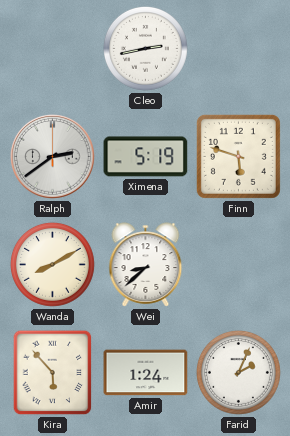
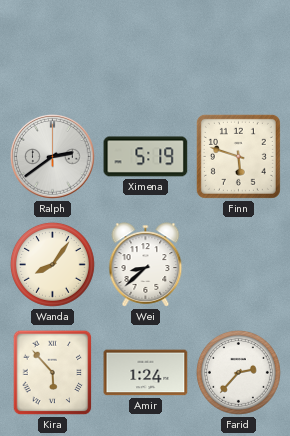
Cleo: 2:43 -> none (145, 48)
Wanda: 8:10 -> 8:06 (52, 264)
Farid: 2:04 -> 2:37 (238, 372)
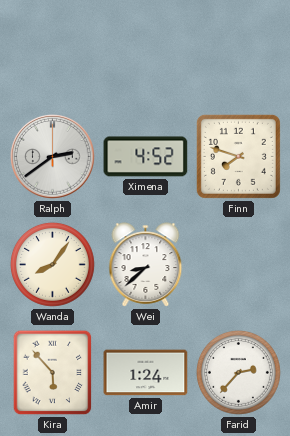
Ximena: 5:19 -> 4:52 (146, 157)
Finn: 5:48 -> 7:48 (238, 156)
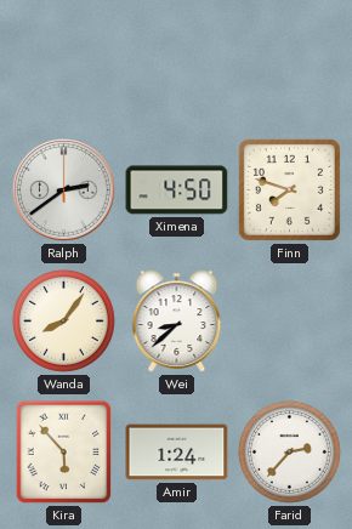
Ximena: 4:52 -> 4:50 (177, 190)
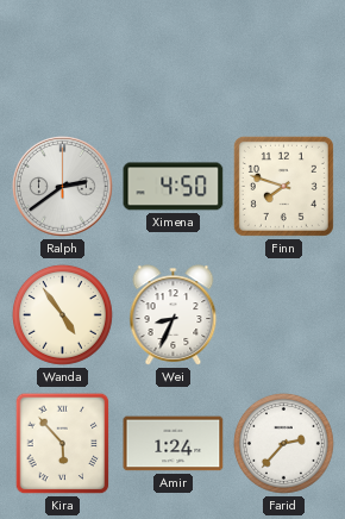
Wanda: 8:06 -> 4:54 (62, 314)
Wei: 8:38 -> 8:34 (174, 315)
